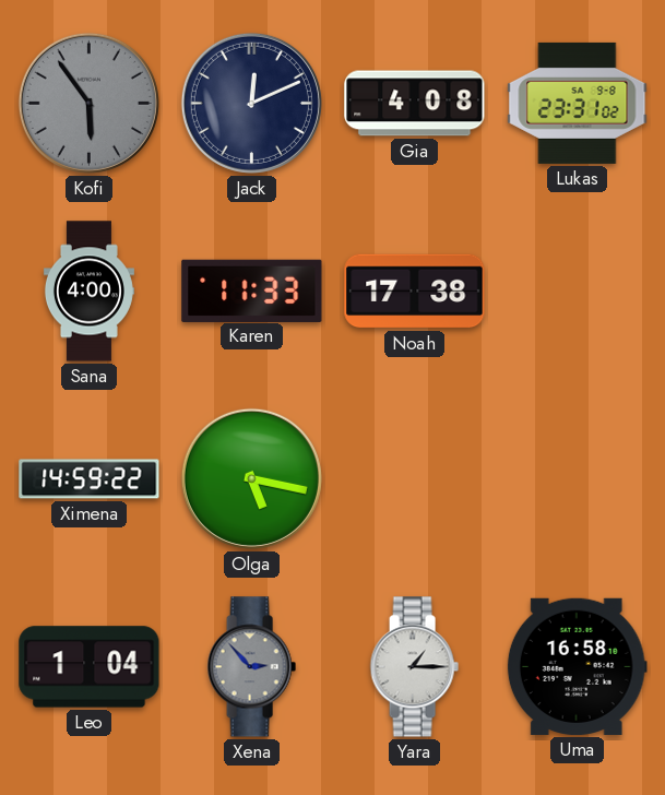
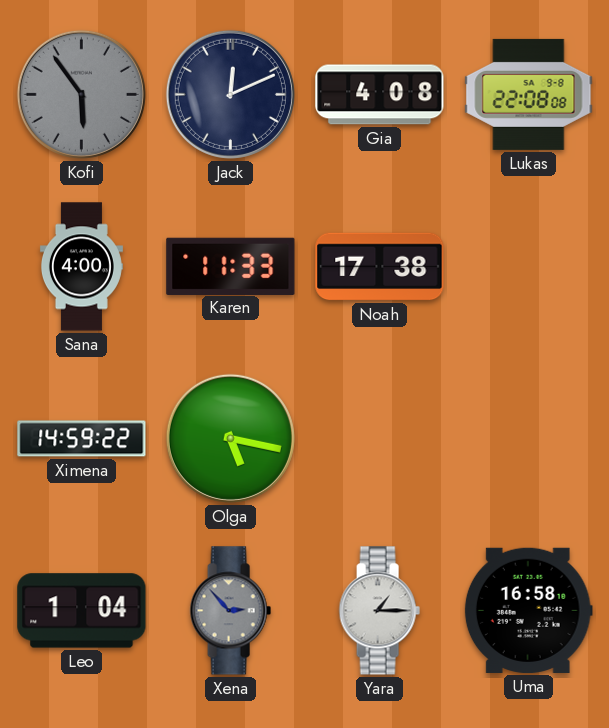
Lukas: 23:31 -> 22:08 (529, 94)
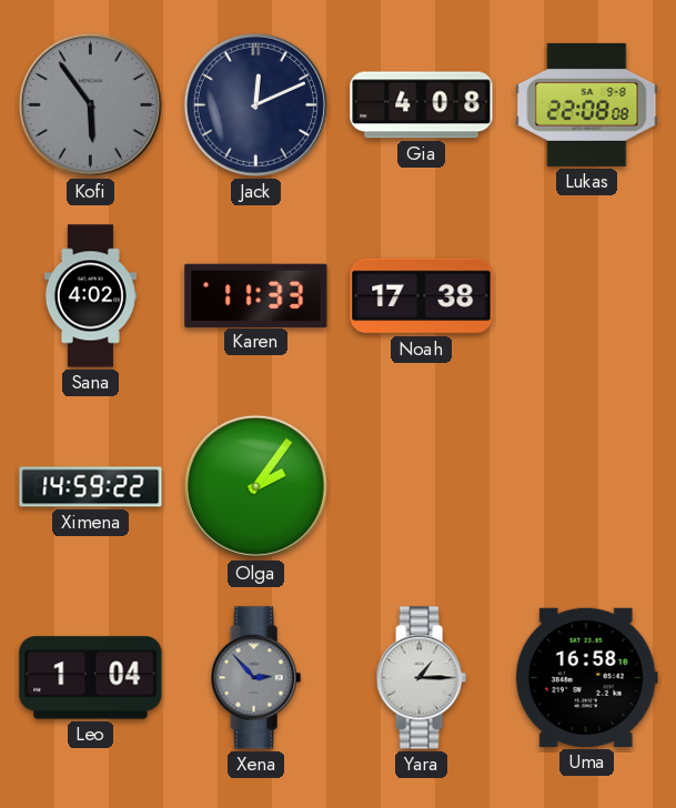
Sana: 4:00 -> 4:02 (90, 296)
Olga: 5:17 -> 2:06 (255, 486)
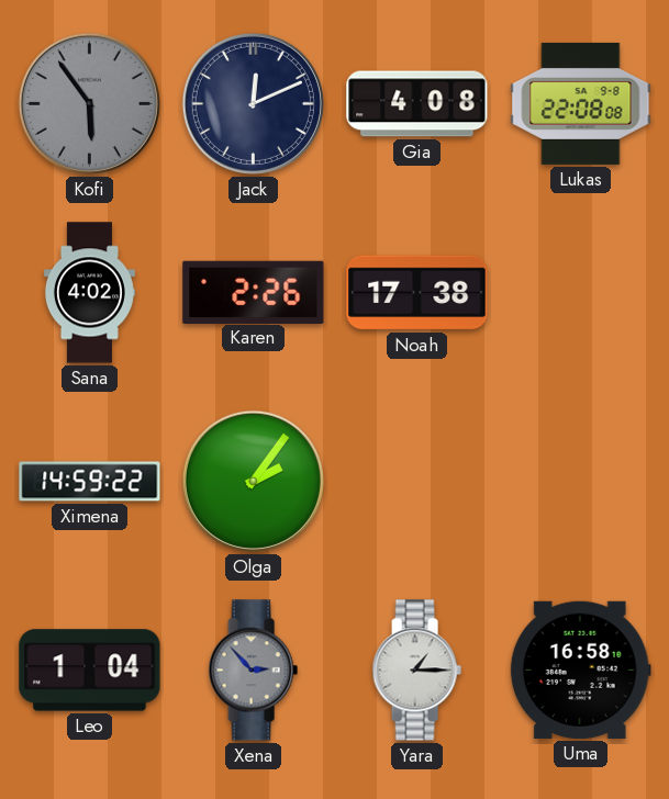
Karen: 11:33 -> 2:26 (254, 292)
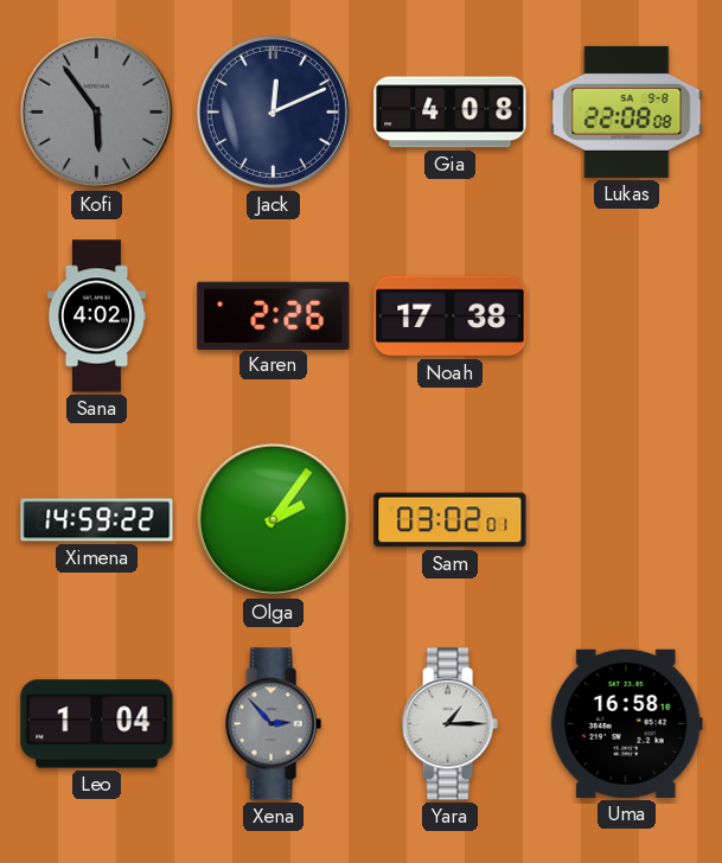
Sam: none -> 03:02 (451, 520)
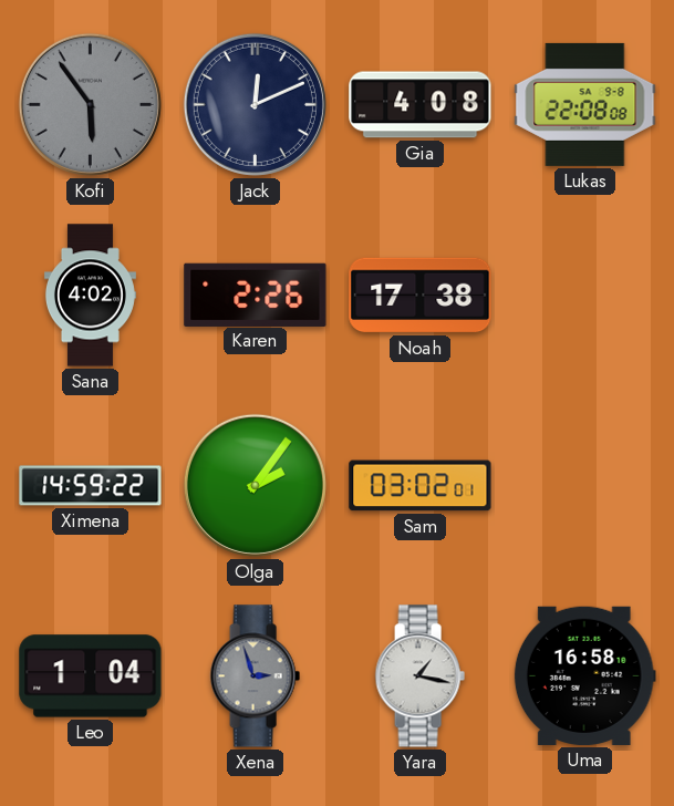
Xena: 2:53 -> 2:57 (255, 676)
Yara: 1:15 -> 1:17 (419, 676)
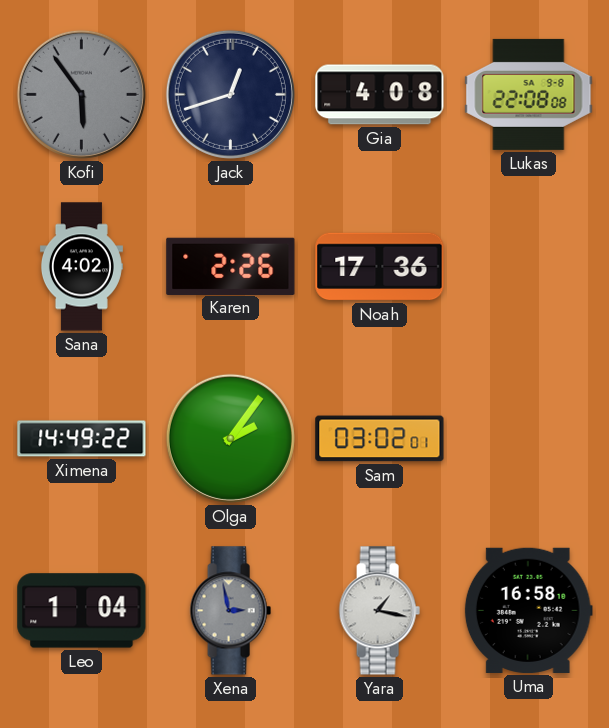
Jack: 12:11 -> 12:42 (230, 94)
Noah: 17:38 -> 17:36 (380, 267)
Ximena: 14:59 -> 14:49 (82, 439)
Xena: 2:57 -> 2:58 (230, 611)
